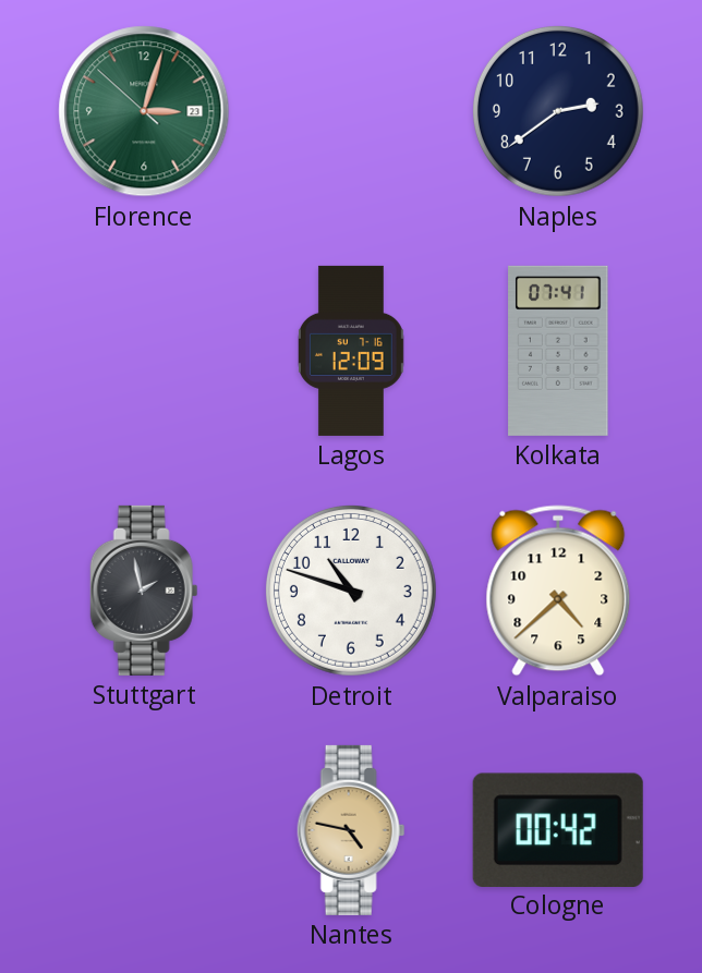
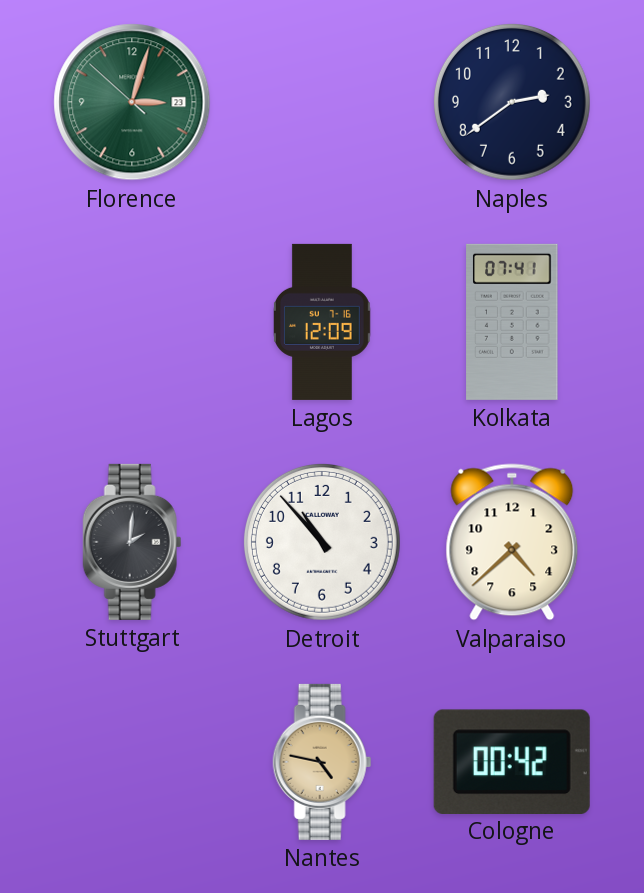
Stuttgart: 1:58 -> 2:01 (132, 542)
Detroit: 10:48 -> 10:53 (322, 542)
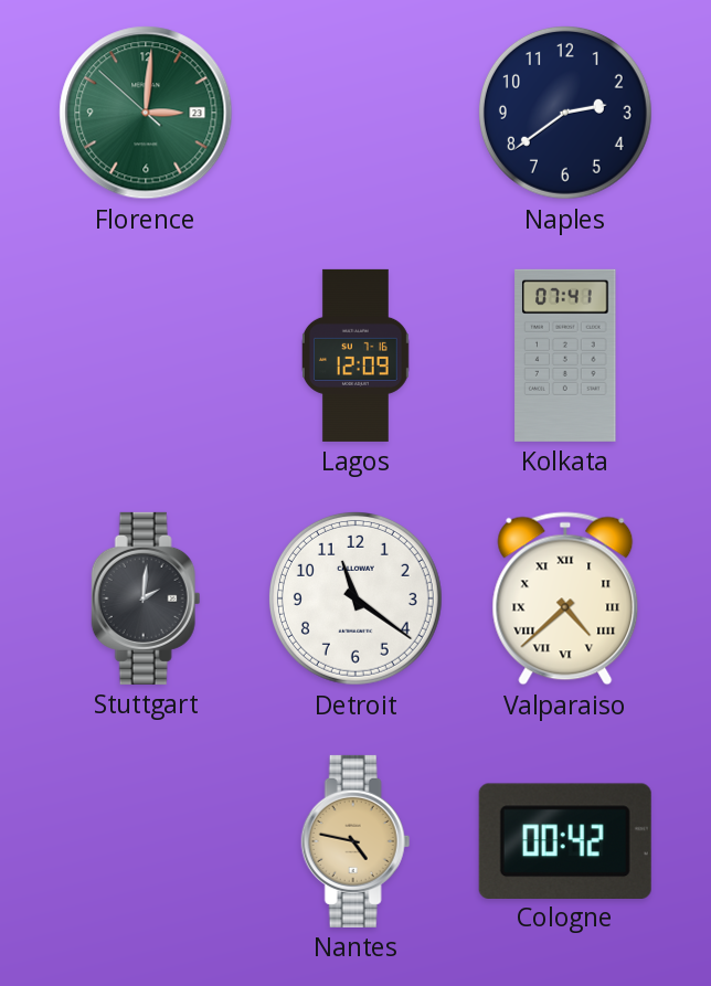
Florence: 3:02 -> 3:00 (146, 113)
Detroit: 10:53 -> 11:21 (355, 598)
Valparaiso numerals: Arabic -> Roman (565, 598)
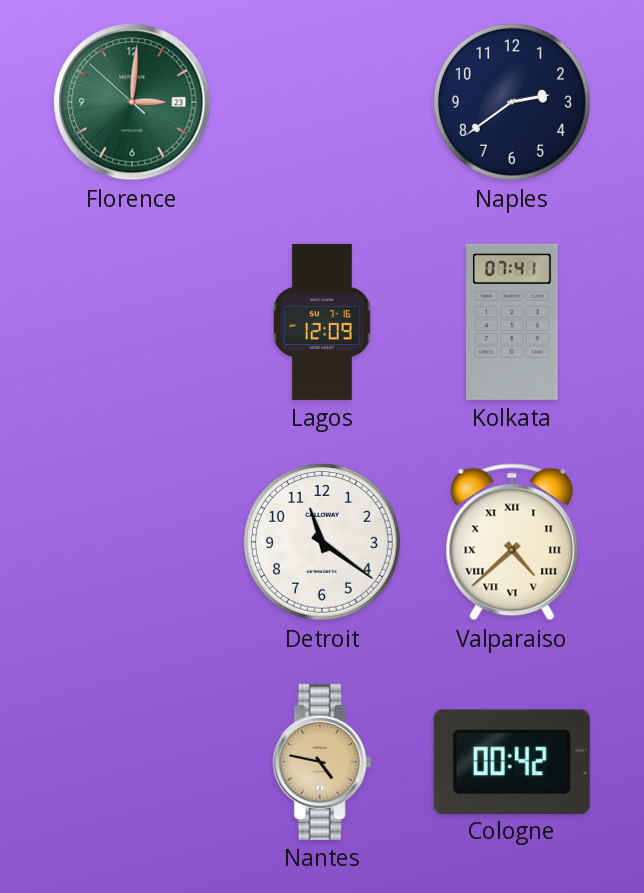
Stuttgart: 2:01 -> none (146, 598)
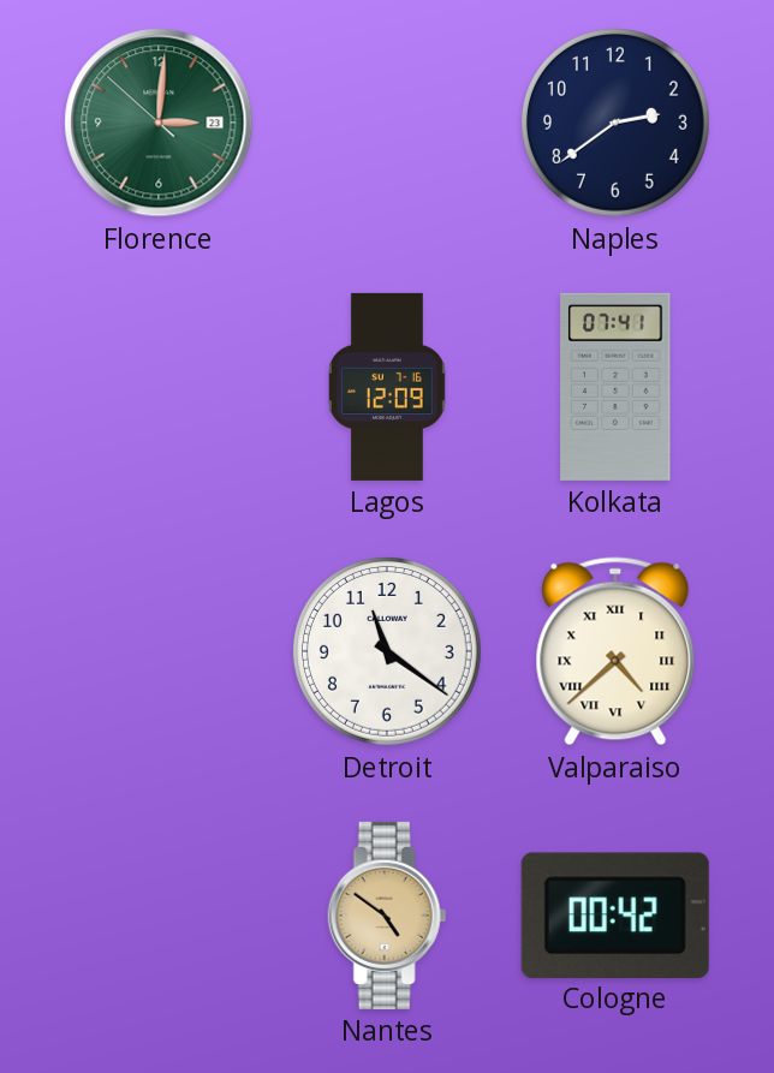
Nantes: 4:47 -> 4:51 (387, 916)
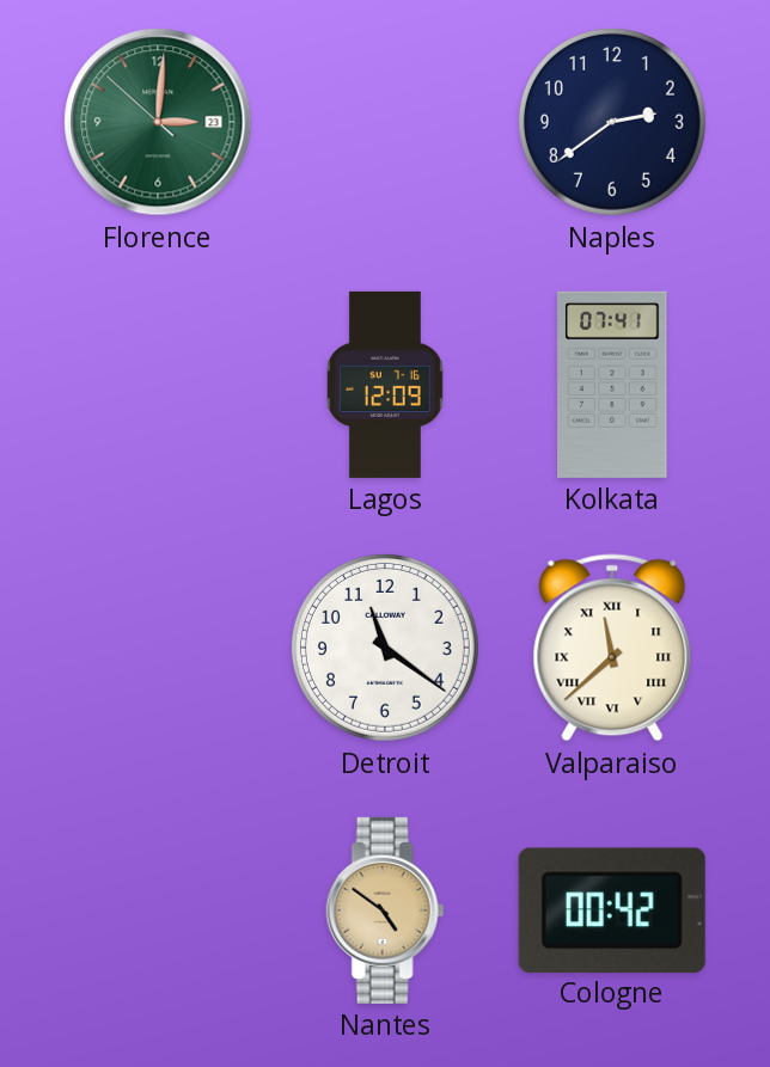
Valparaiso: 4:38 -> 11:38 (612, 648)
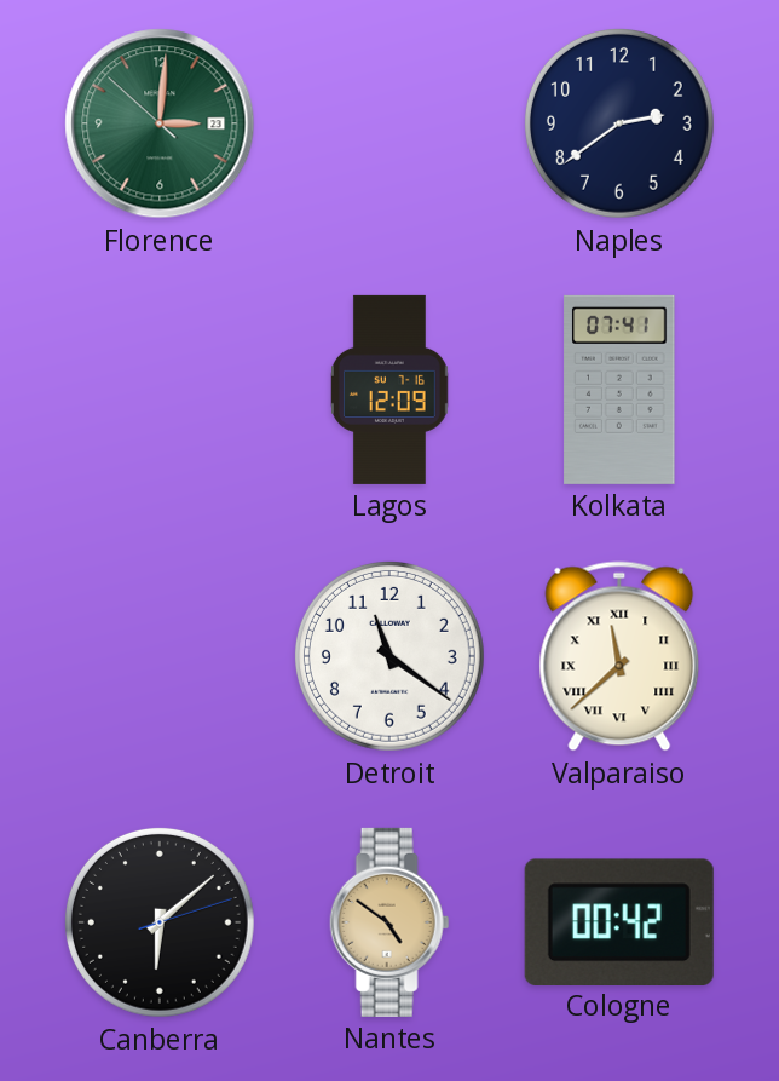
Canberra: none -> 6:08 (160, 922)
